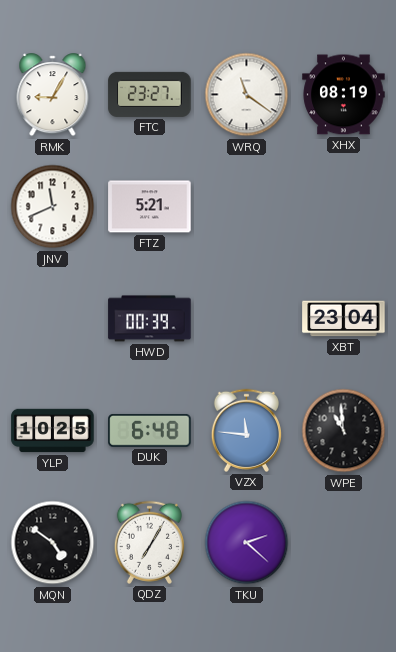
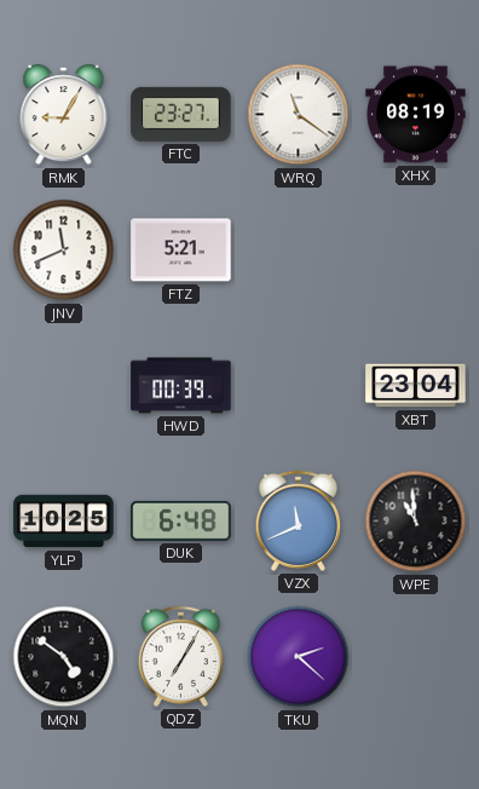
VZX: 11:46 -> 11:41 (298, 520)
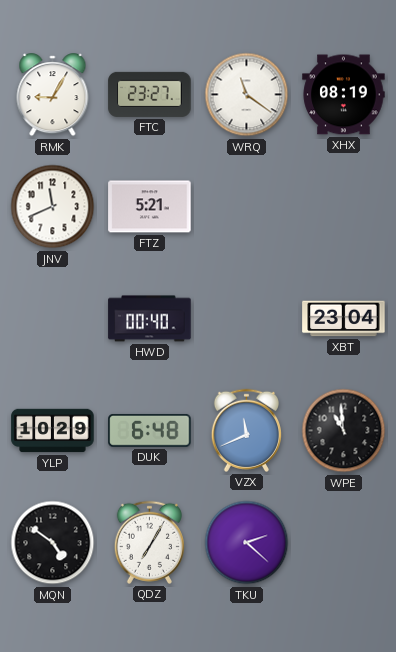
HWD: 00:39 -> 00:40 (150, 319)
YLP: 10:25 -> 10:29 (53, 431)
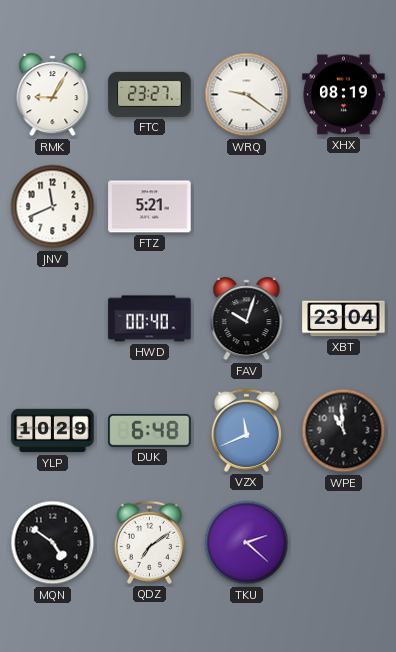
WRQ: 11:21 -> 9:21 (247, 95)
FAV: none -> 10:03 (247, 319)
QDZ: 7:05 -> 7:09 (149, 542)
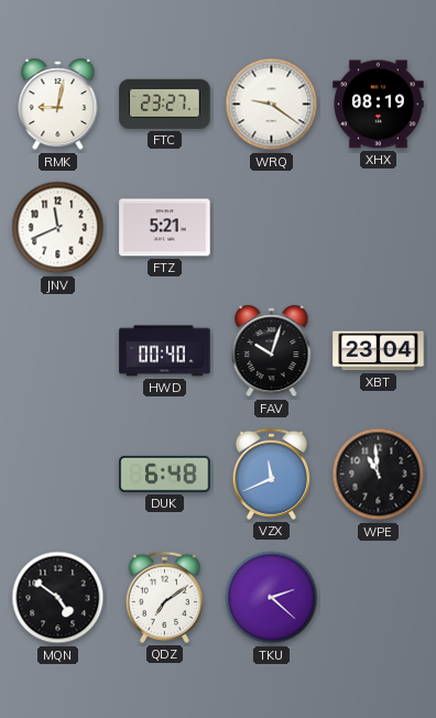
RMK: 9:05 -> 9:02 (58, 105)
YLP: 10:29 -> none (53, 431)
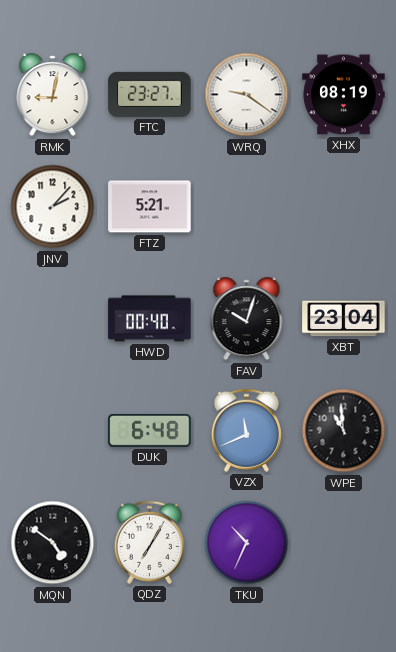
JNV: 11:41 -> 2:07 (53, 207)
QDZ: 7:09 -> 7:05 (149, 542)
TKU: 2:22 -> 10:34 (247, 543)
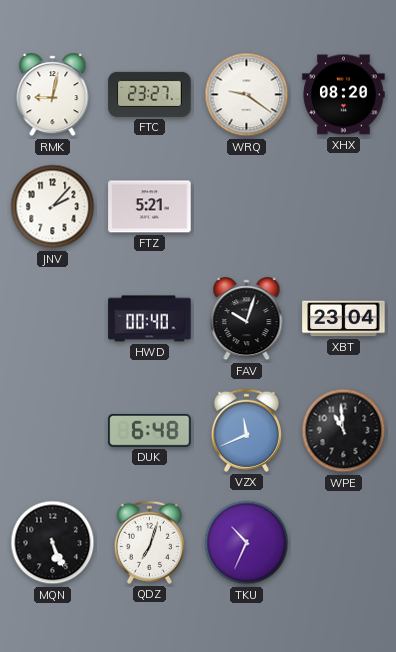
XHX: 08:19 -> 08:20 (344, 95)
MQN: 4:51 -> 5:26 (53, 543)
QDZ: 7:05 -> 7:03 (149, 542)
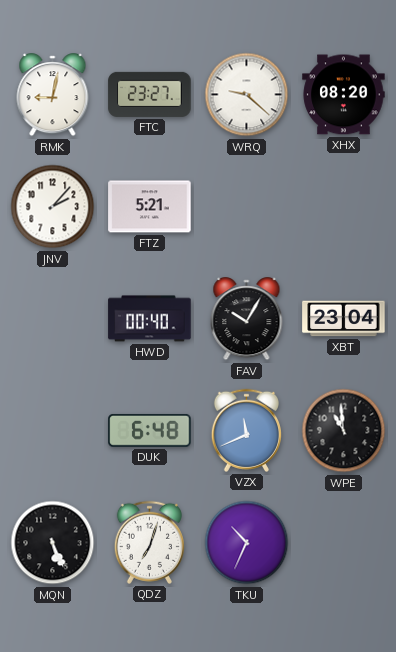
WRQ: 9:21 -> 9:22 (247, 95)
FAV: 10:03 -> 10:05 (247, 319)
